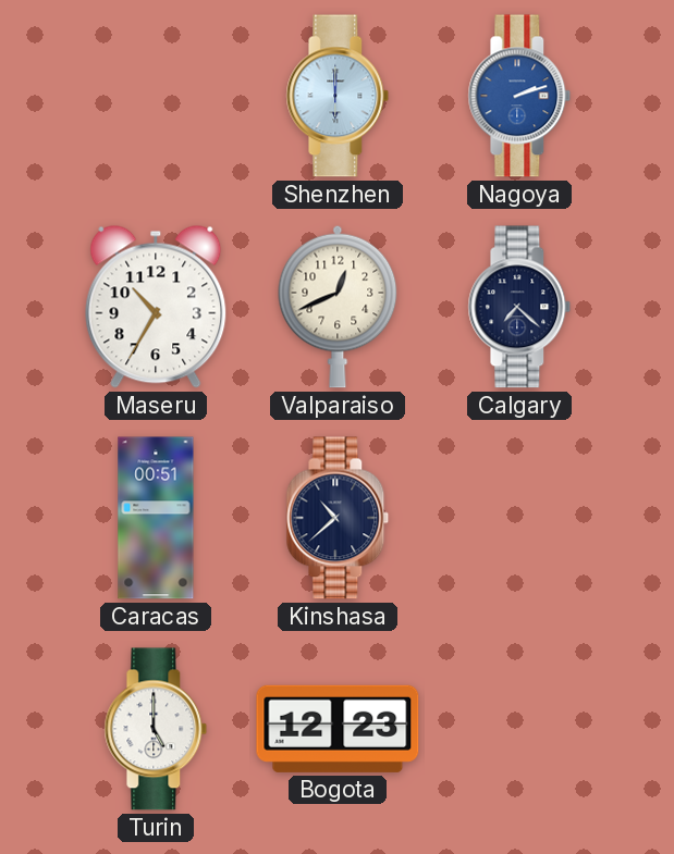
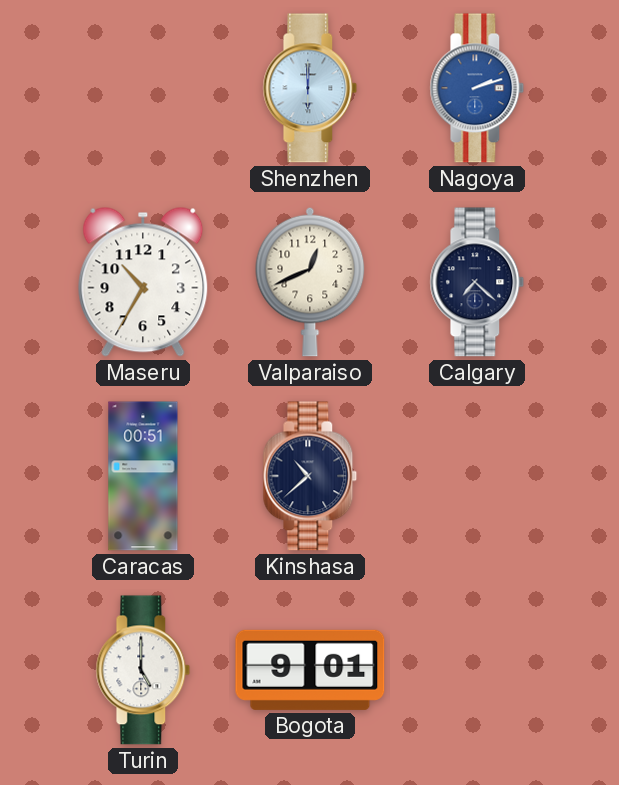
Bogota: 12:23 -> 9:01 (310, 670)
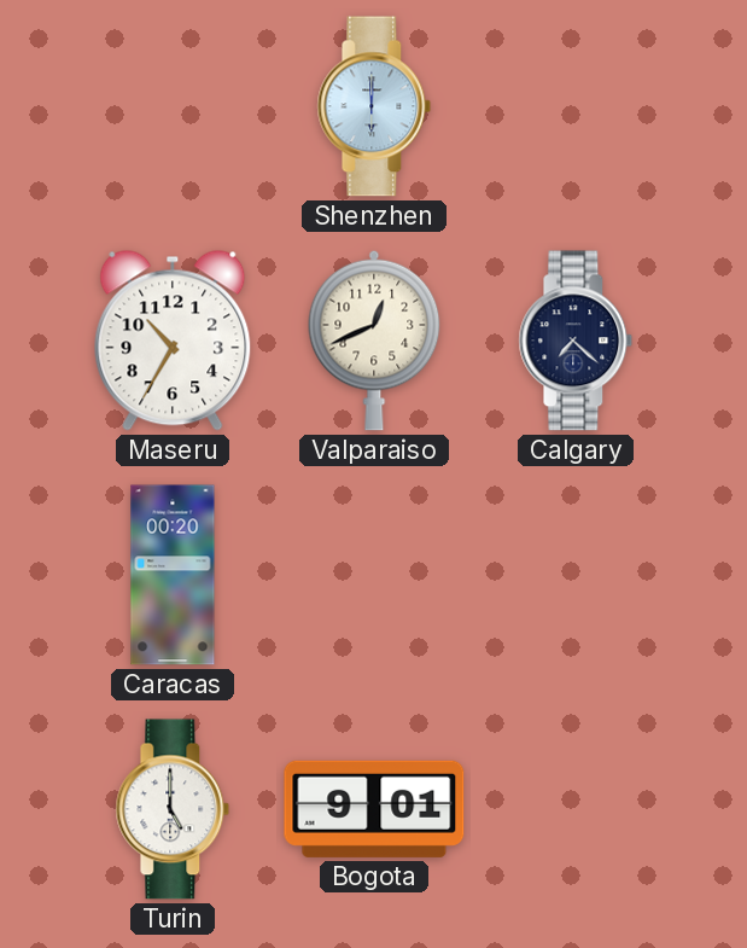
Nagoya: 2:12 -> none (477, 88)
Caracas: 00:51 -> 00:20 (173, 575)
Kinshasa: 10:38 -> none (310, 476)
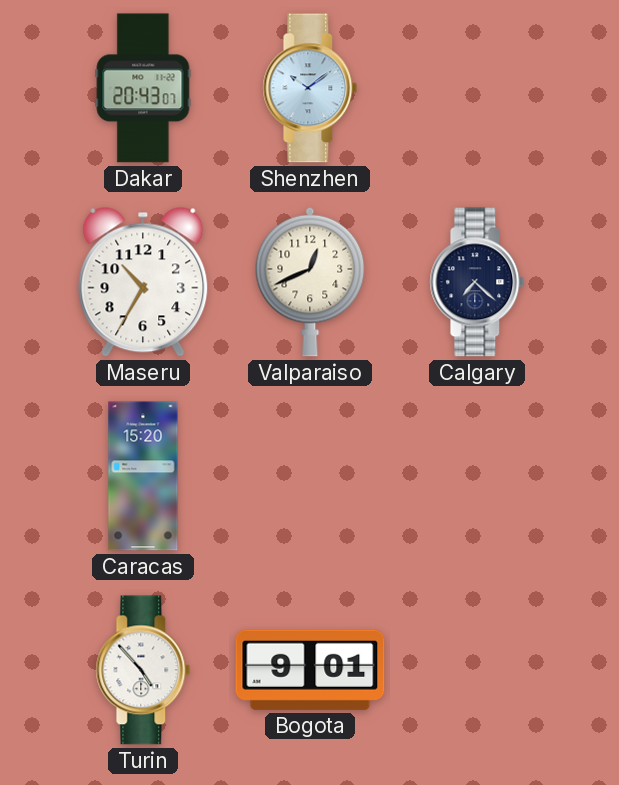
Dakar: none -> 20:43 (143, 88)
Shenzhen: 6:00 -> 10:09 (310, 88)
Caracas: 00:20 -> 15:20 (143, 476)
Turin: 5:00 -> 4:53 (143, 670)
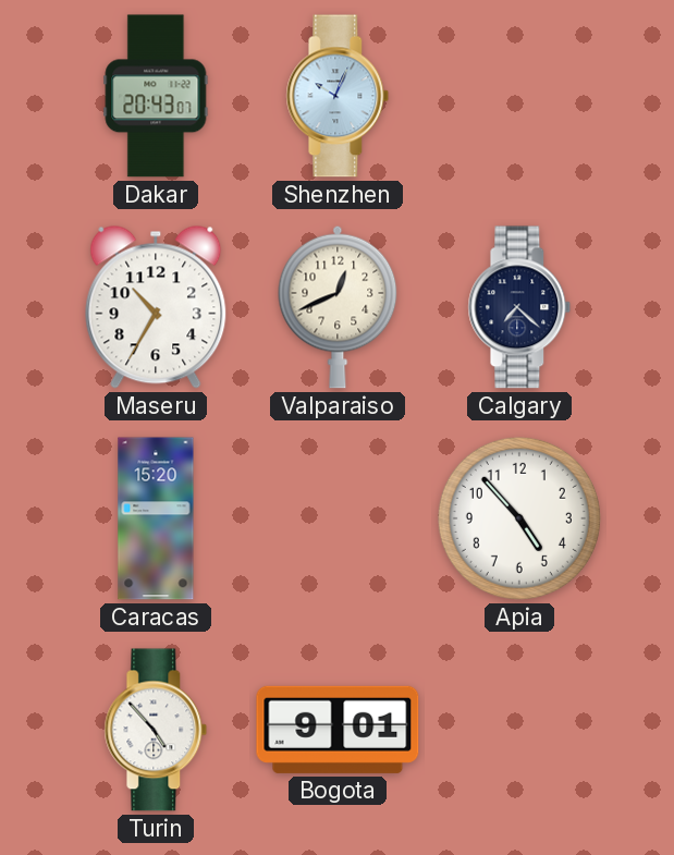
Shenzhen: 10:09 -> 10:04 (338, 96)
Apia: none -> 4:53 (519, 518)
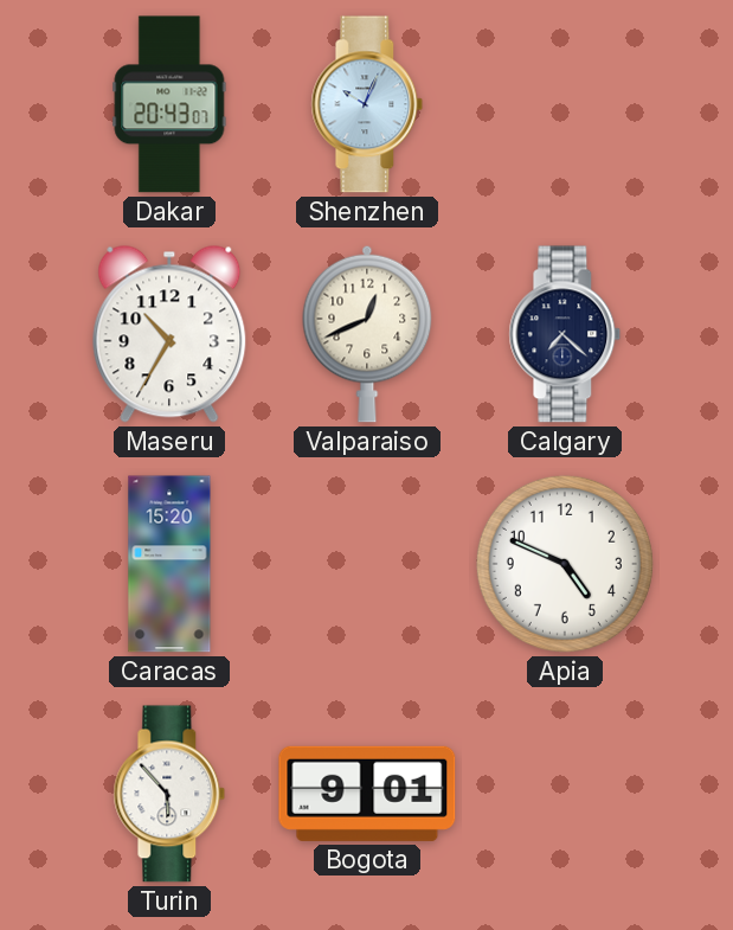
Apia: 4:53 -> 4:49 (565, 564)
Turin: 4:53 -> 5:53 (169, 794)
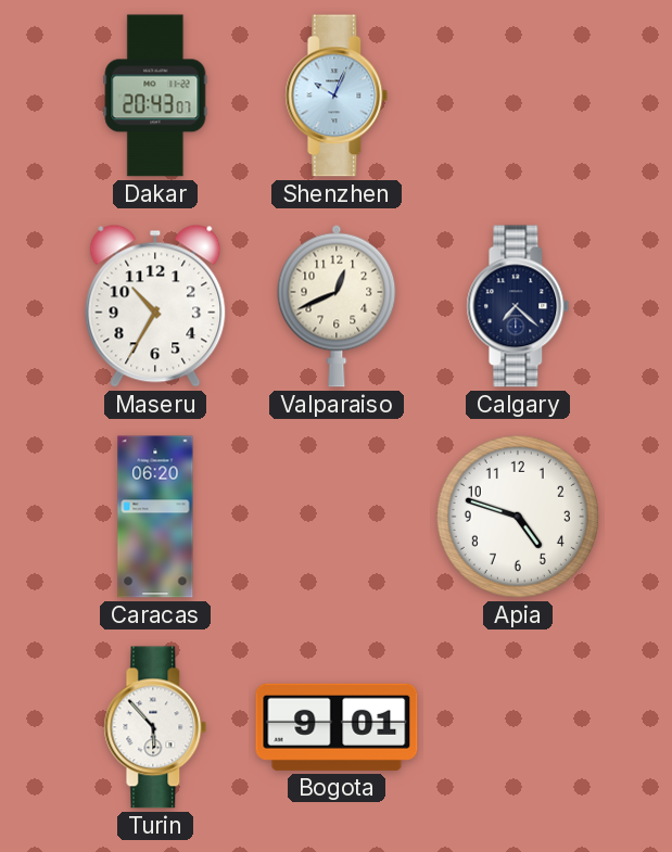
Caracas: 15:20 -> 06:20 (155, 517)
Apia: 4:49 -> 4:48 (518, 517)
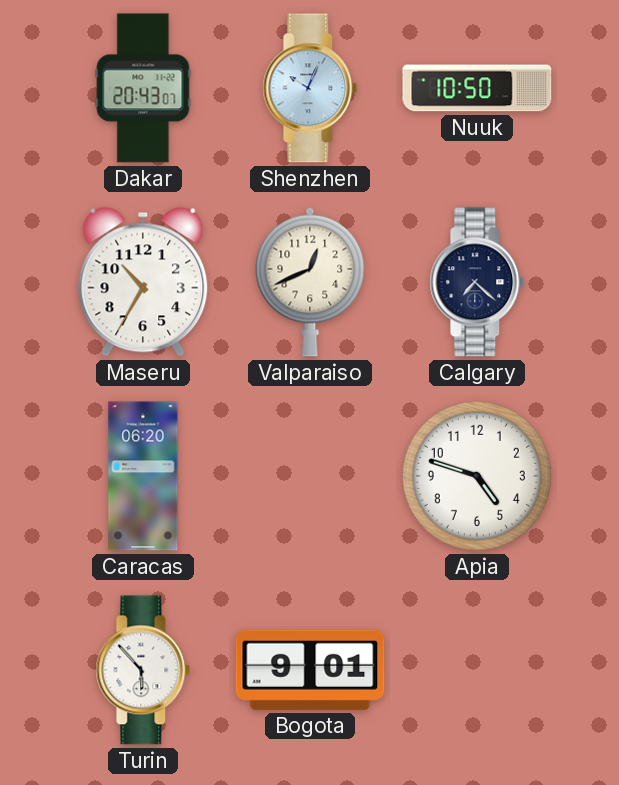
Nuuk: none -> 10:50 (477, 88)
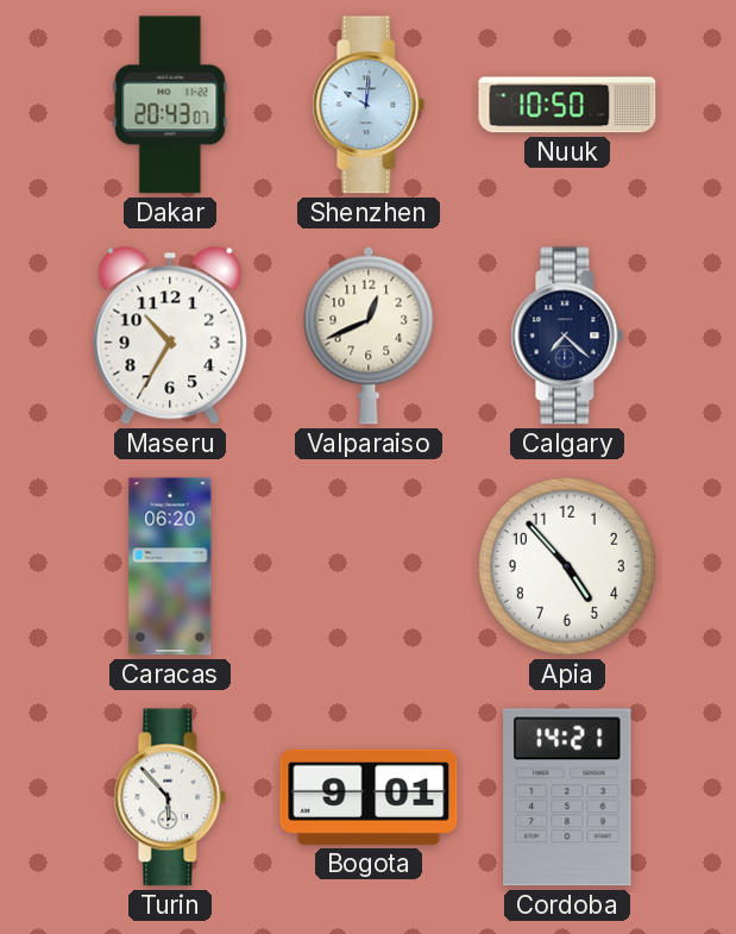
Shenzhen: 10:04 -> 10:01 (369, 105)
Apia: 4:48 -> 4:53 (567, 566)
Cordoba: none -> 14:21 (567, 797)
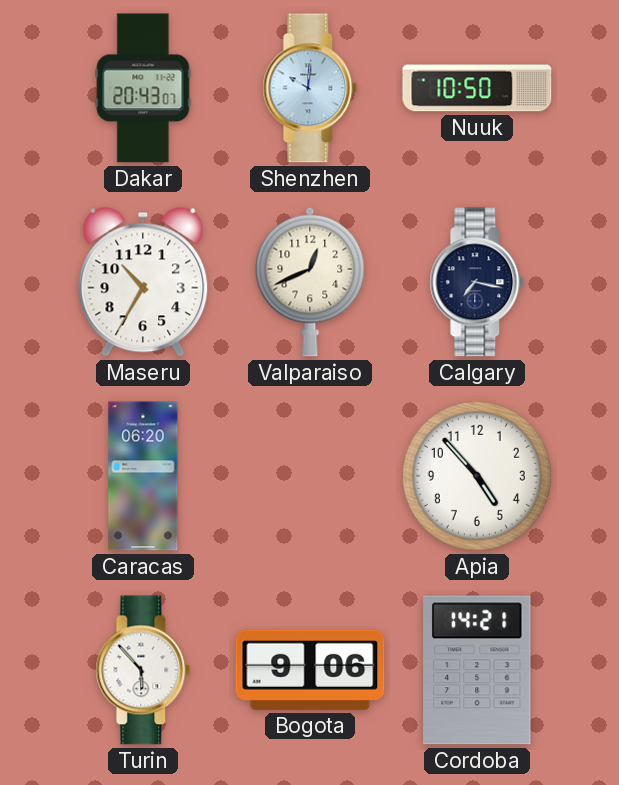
Calgary: 7:22 -> 7:17 (477, 282)
Bogota: 9:01 -> 9:06 (310, 670)
